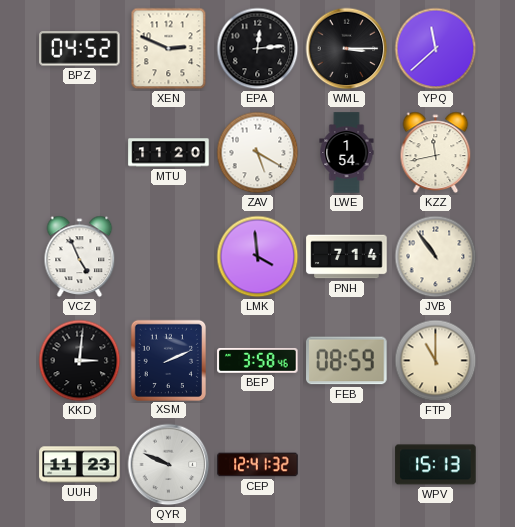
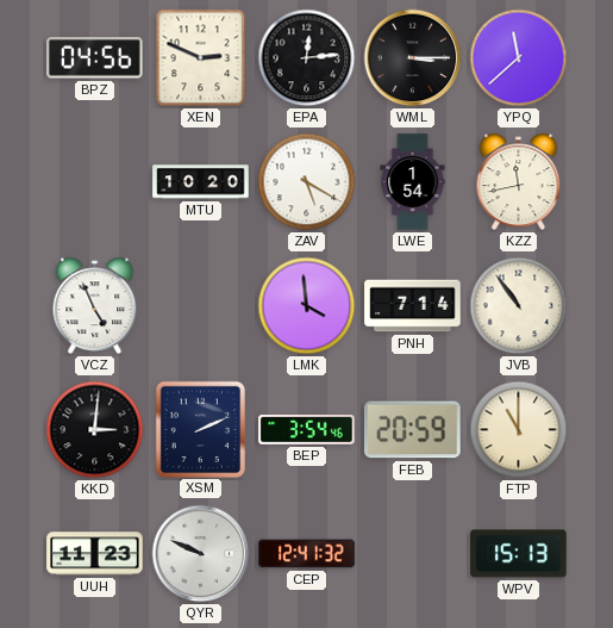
BPZ: 04:52 -> 04:56 (95, 58)
MTU: 11:20 -> 10:20 (201, 182)
BEP: 3:58 -> 3:54 (307, 429)
FEB: 08:59 -> 20:59 (413, 430)
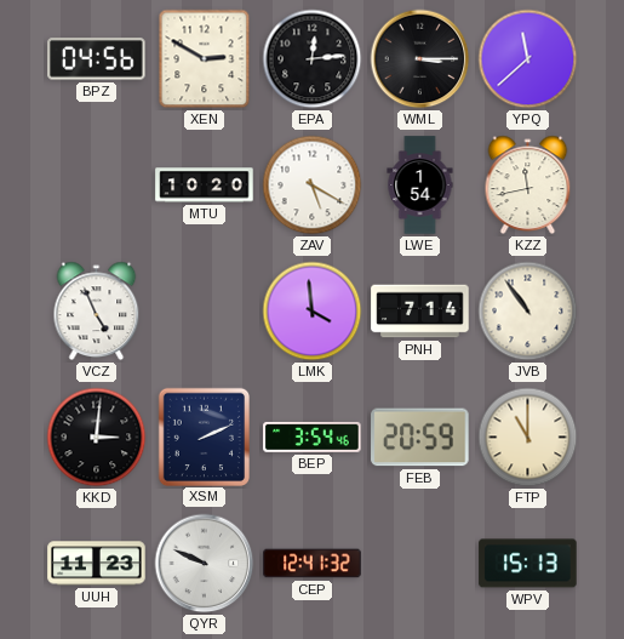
XEN: 2:49 -> 2:50 (205, 59)
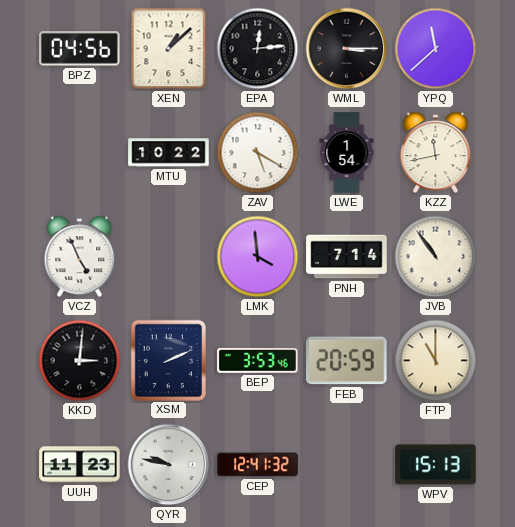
XEN: 2:50 -> 1:08 (169, 49)
MTU: 10:20 -> 10:22 (169, 153)
BEP: 3:54 -> 3:53 (258, 360)
QYR: 9:49 -> 9:47 (169, 465)
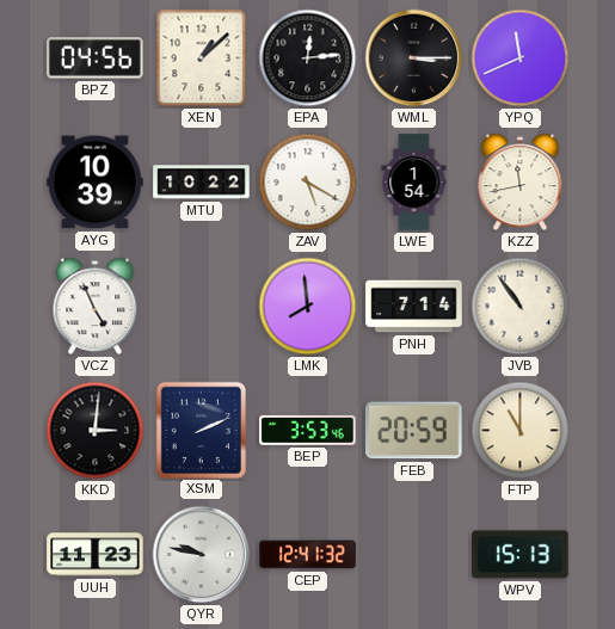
YPQ: 11:38 -> 11:41 (521, 58)
AYG: none -> 10:39 (96, 183)
LMK: 3:59 -> 7:59 (308, 307)
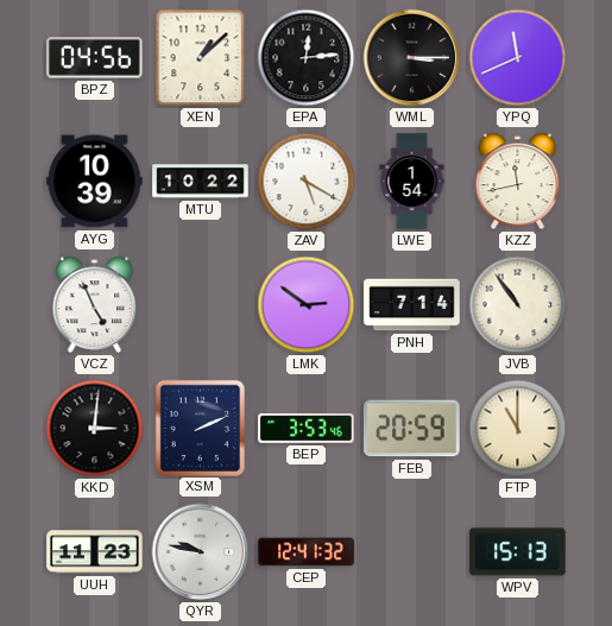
LMK: 7:59 -> 2:51 (307, 305)
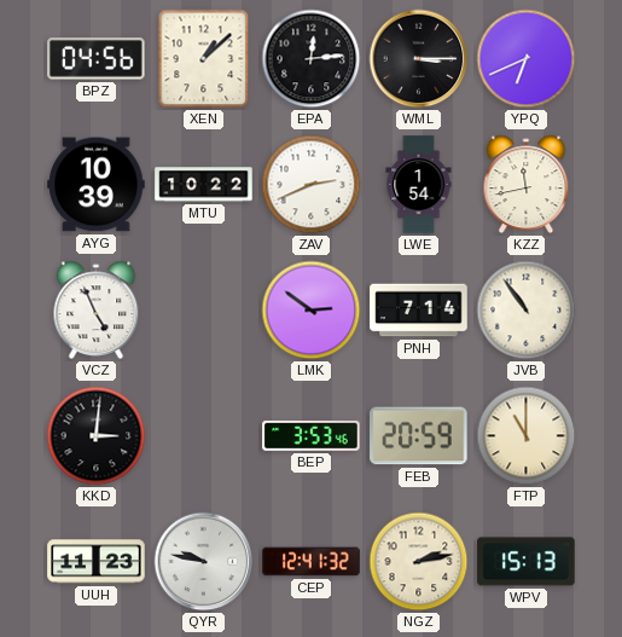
YPQ: 11:41 -> 6:41 (527, 59)
ZAV: 5:20 -> 2:41 (312, 185)
XSM: 2:11 -> none (200, 428)
NGZ: none -> 2:13 (419, 562)
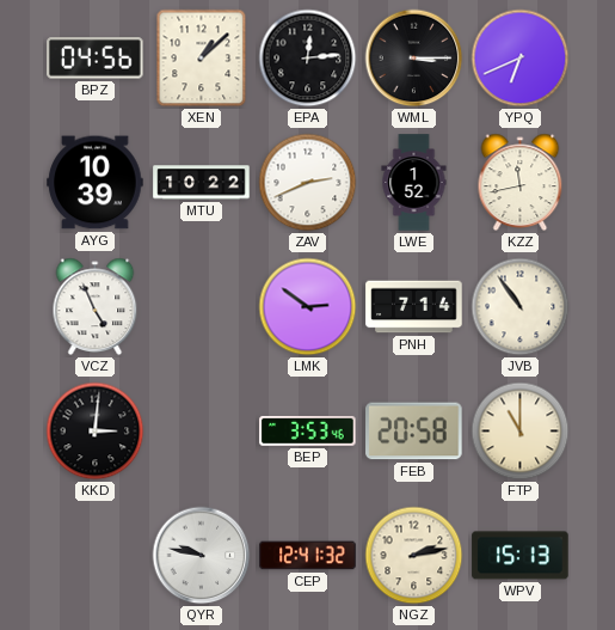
LWE: 1:54 -> 1:52 (414, 183)
FEB: 20:59 -> 20:58 (414, 432)
UUH: 11:23 -> none (97, 562)
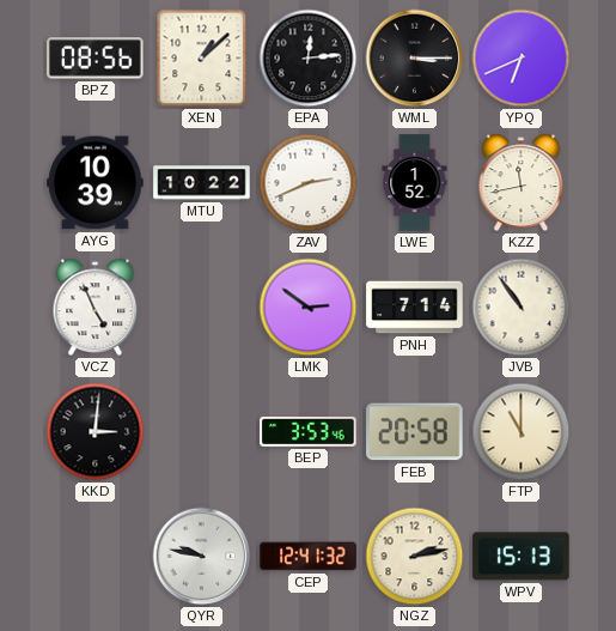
BPZ: 04:56 -> 08:56 (96, 59)
